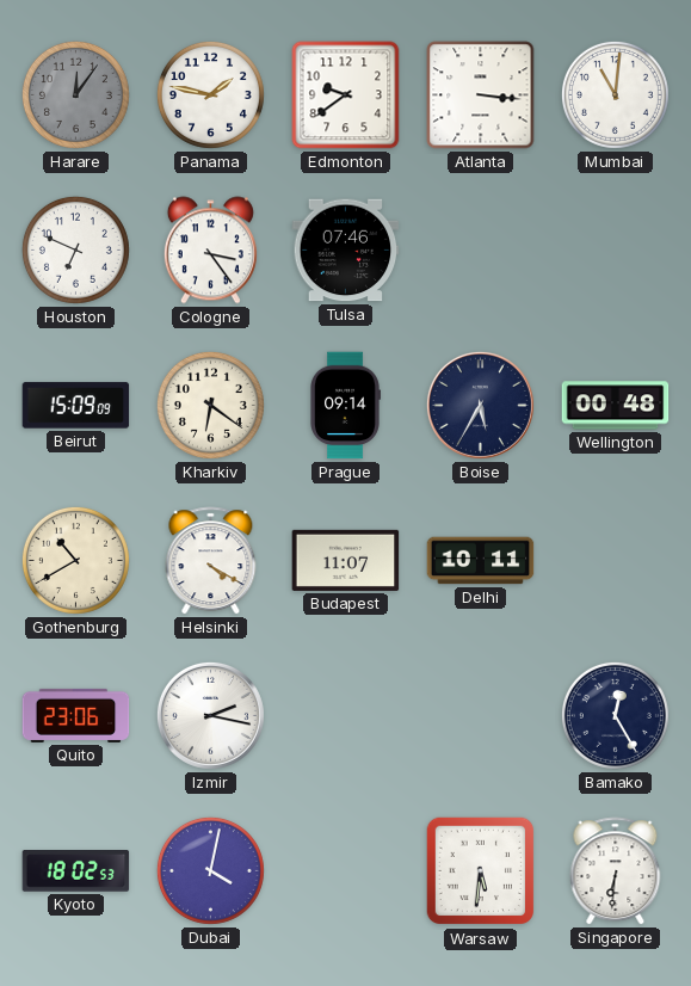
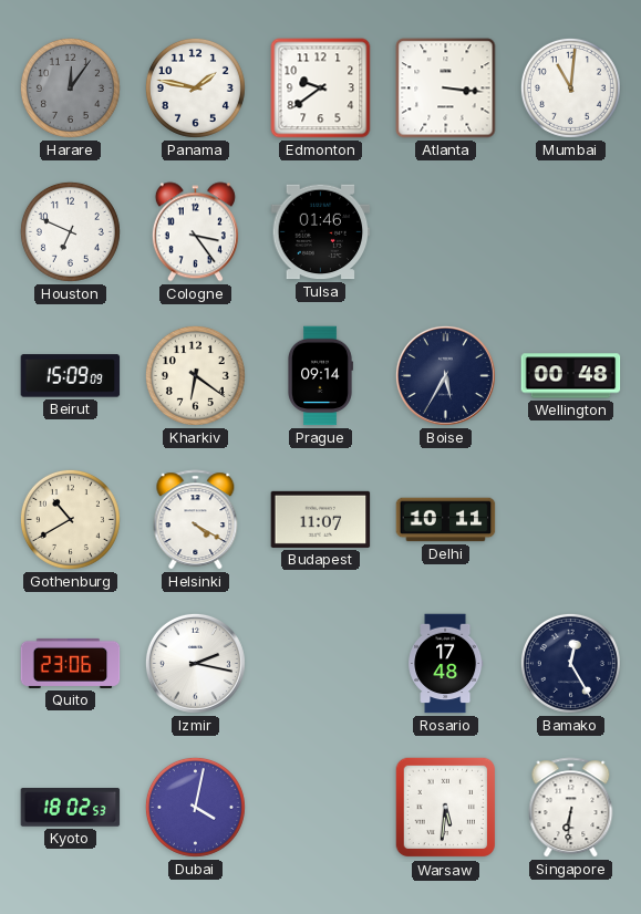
Tulsa: 07:46 -> 01:46 (321, 232)
Rosario: none -> 17:48 (446, 664)
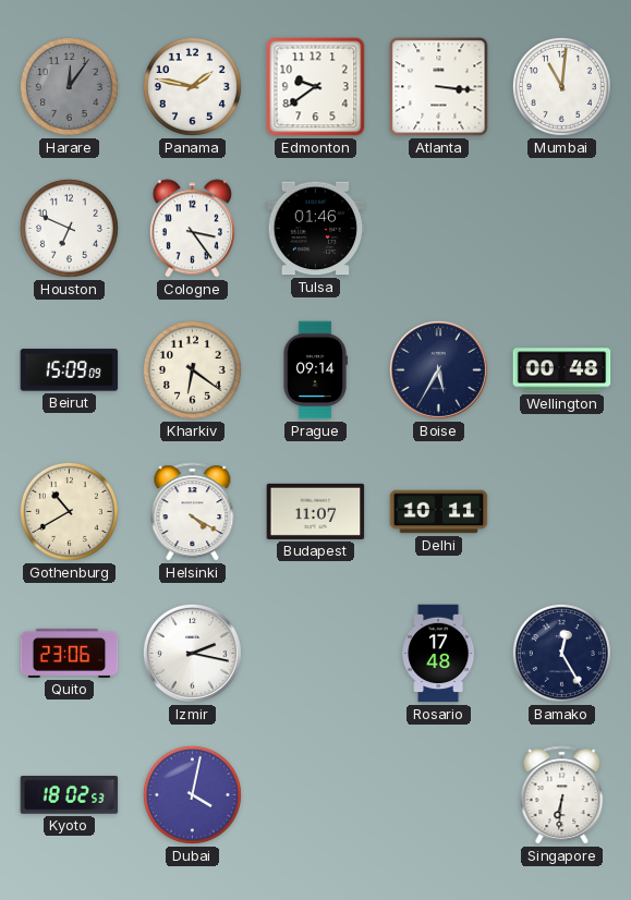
Warsaw: 5:31 -> none (446, 808)
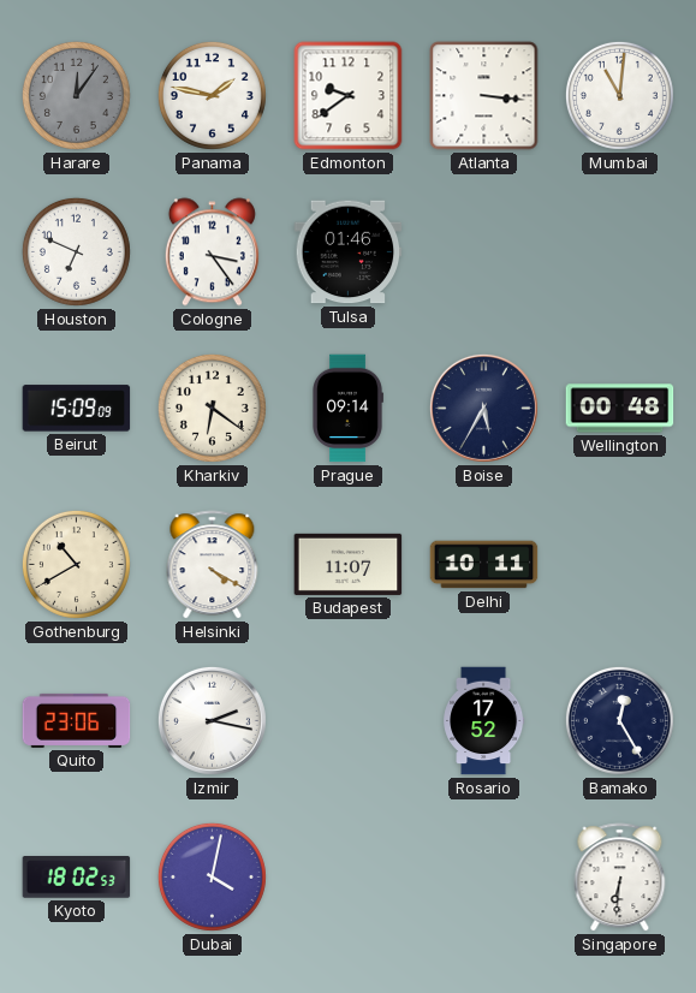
Rosario: 17:48 -> 17:52 (484, 721)
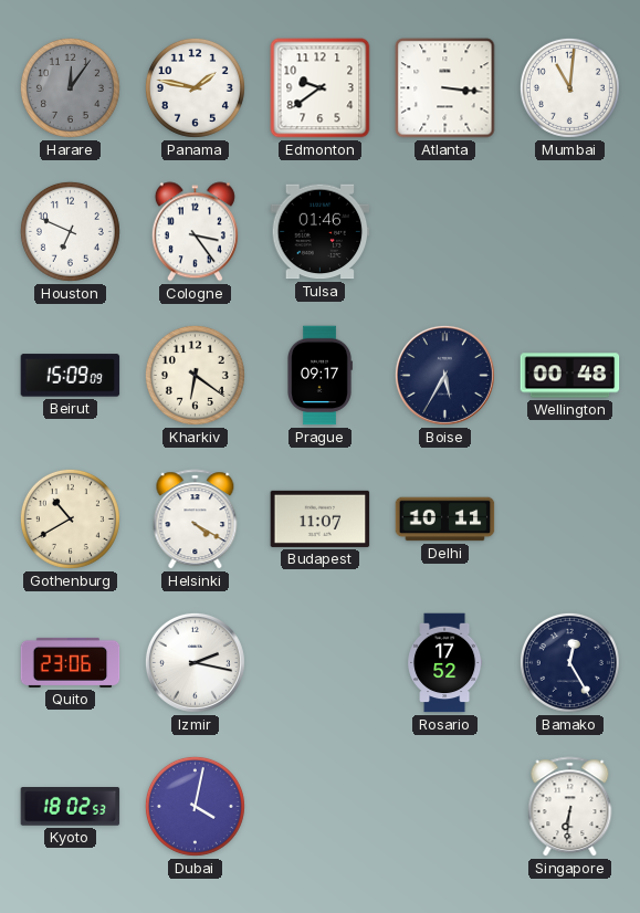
Prague: 09:14 -> 09:17 (321, 376)
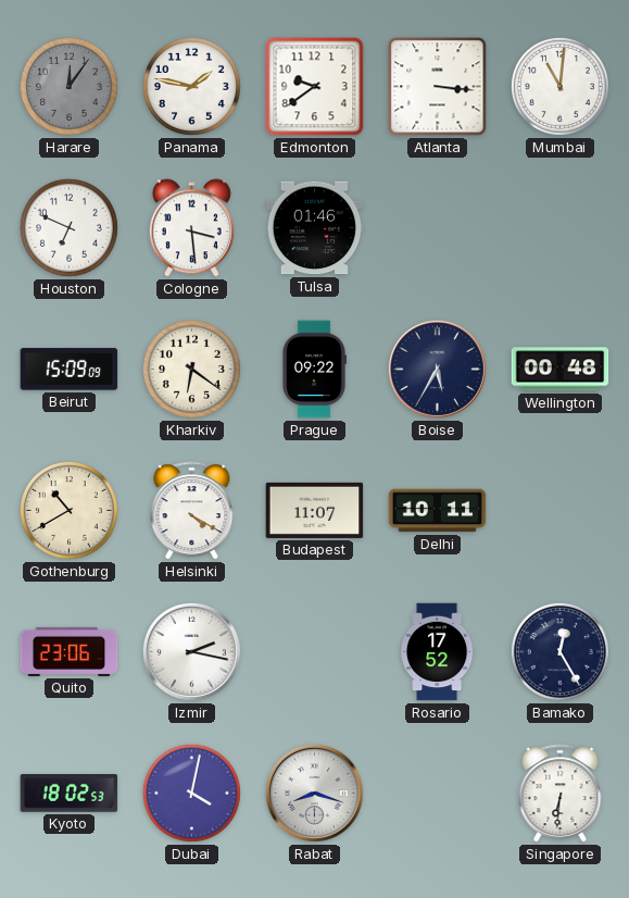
Cologne: 3:24 -> 3:29 (191, 228)
Prague: 09:17 -> 09:22 (315, 370)
Rabat: none -> 8:18 (314, 793)
